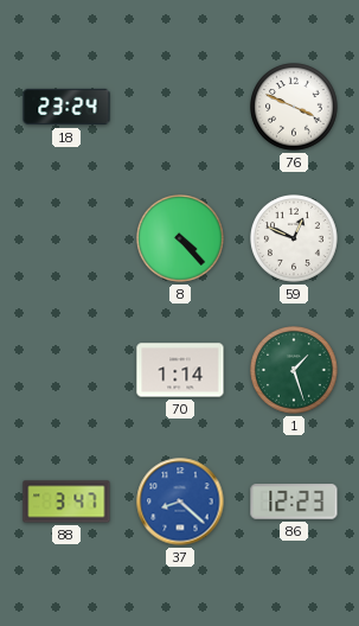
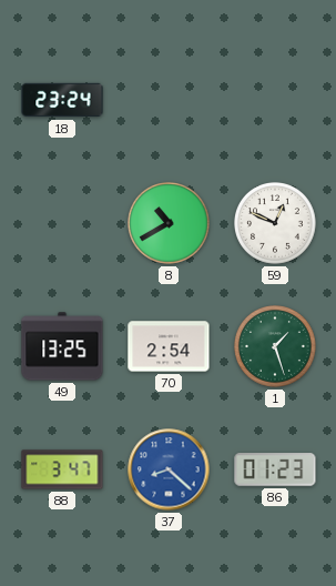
76: 3:49 -> none (295, 108)
8: 4:23 -> 10:40 (170, 224)
49: none -> 13:25 (62, 346)
70: 1:14 -> 2:54 (169, 346)
86: 12:23 -> 01:23 (275, 469)
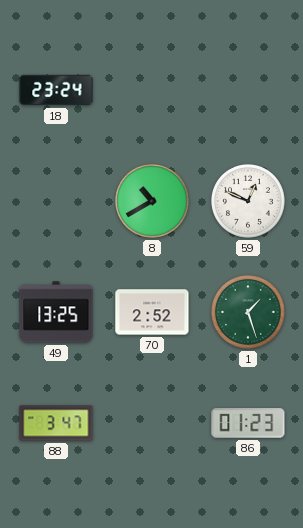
70: 2:54 -> 2:52 (152, 312)
37: 8:22 -> none (169, 469)
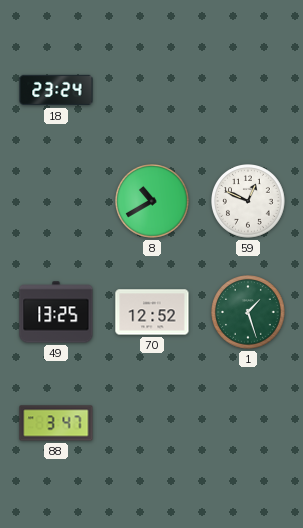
70: 2:52 -> 12:52 (152, 312)
86: 01:23 -> none (248, 423)
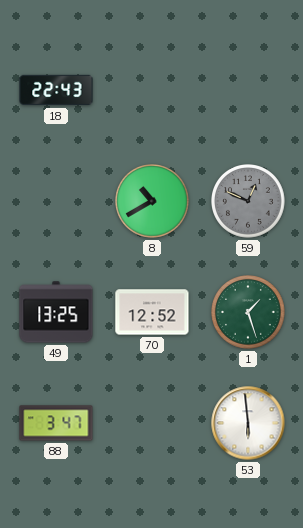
18: 23:24 -> 22:43 (56, 90)
59 dial: white -> grey (249, 202)
53: none -> 5:59 (248, 423)
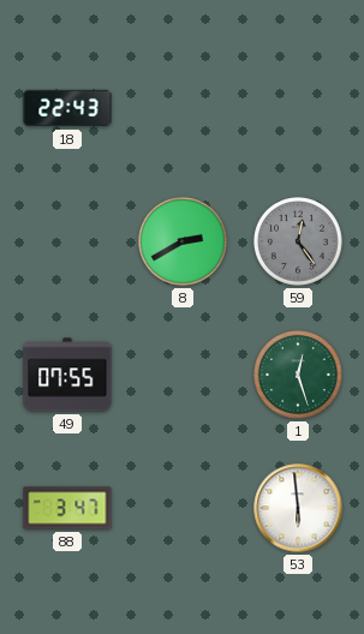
8: 10:40 -> 2:40 (184, 243)
59: 12:49 -> 12:24 (299, 243)
49: 13:25 -> 07:55 (67, 375)
70: 12:52 -> none (152, 312)
1: 1:27 -> 12:27 (299, 376)
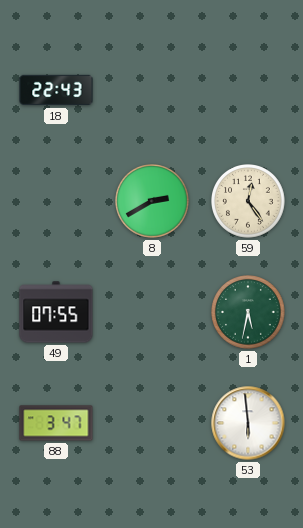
59 dial: grey -> cream (249, 202)
1: 12:27 -> 5:32 (249, 313)
